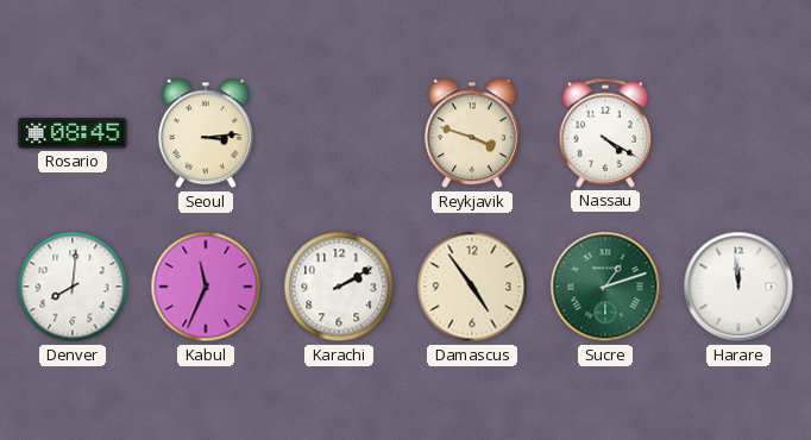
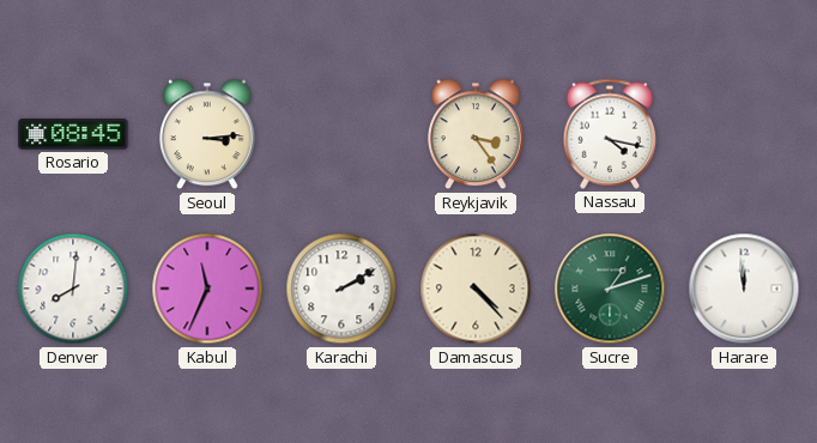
Reykjavik: 3:48 -> 3:24 (477, 134)
Nassau: 4:20 -> 4:17 (610, 134)
Damascus: 4:54 -> 4:23 (476, 289)
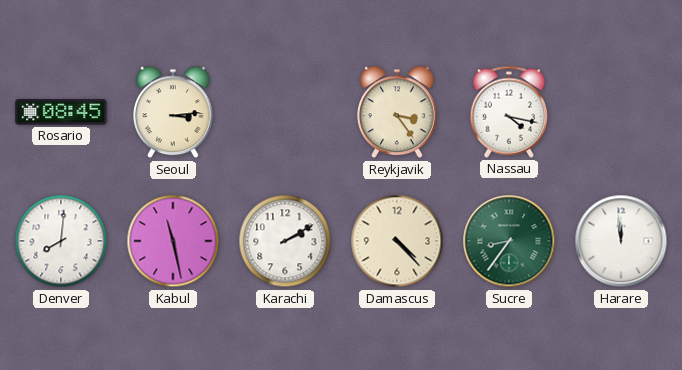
Kabul: 11:34 -> 11:28 (173, 241)
Sucre: 1:12 -> 8:36 (509, 241)
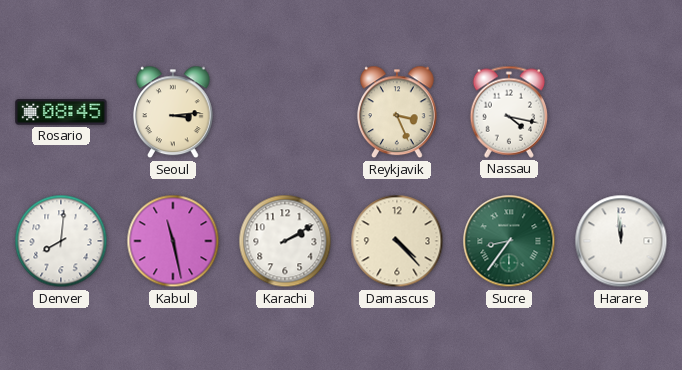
Reykjavik: 3:24 -> 3:26 (398, 112)
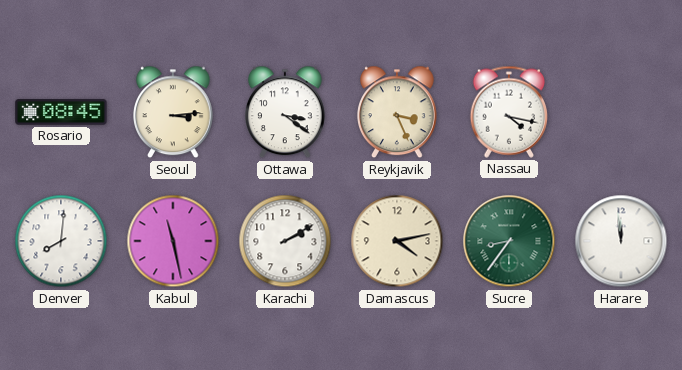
Ottawa: none -> 3:21 (286, 112)
Damascus: 4:23 -> 4:13 (397, 241)
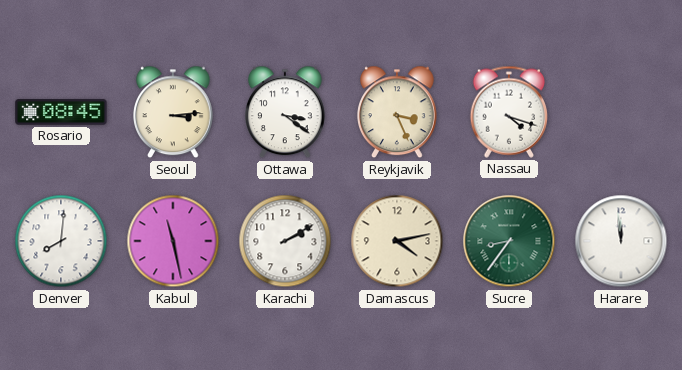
Nassau: 4:17 -> 4:18 (509, 112)
